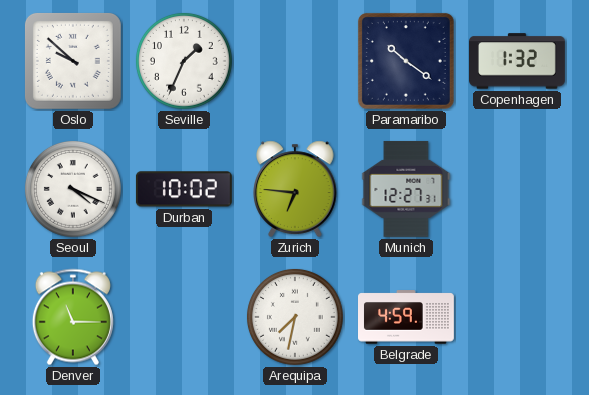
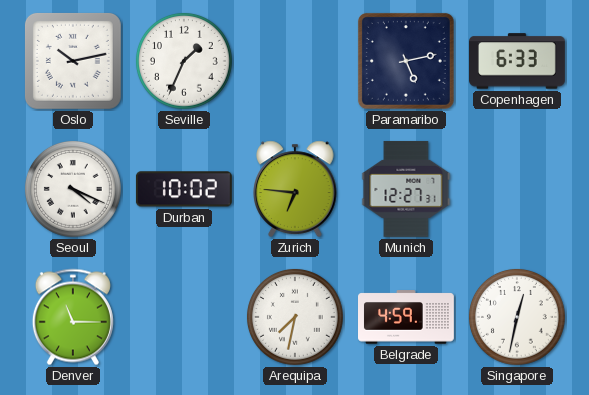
Oslo: 9:52 -> 10:13 (73, 61)
Paramaribo: 10:21 -> 5:13 (406, 61)
Copenhagen: 1:32 -> 6:33 (518, 61)
Singapore: none -> 12:32 (518, 318)
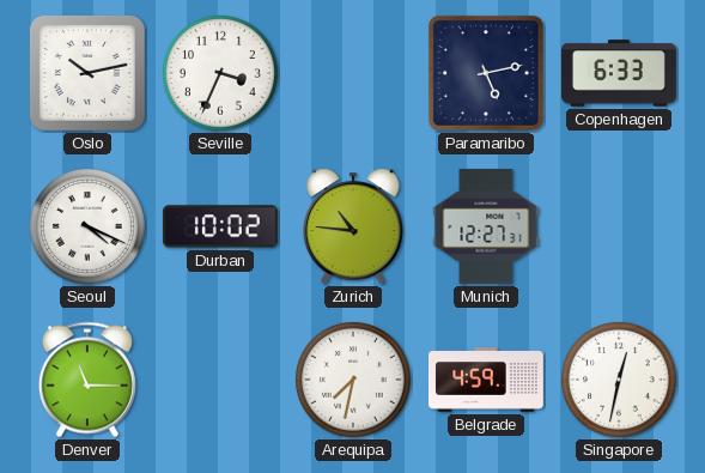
Seville: 1:34 -> 3:34 (221, 74)
Zurich: 6:46 -> 10:46 (353, 226)
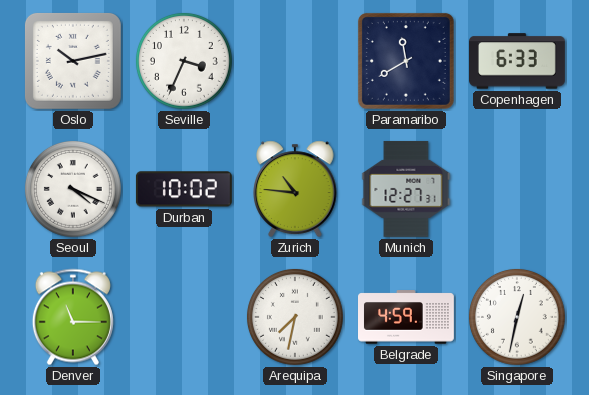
Paramaribo: 5:13 -> 11:40 (406, 61)
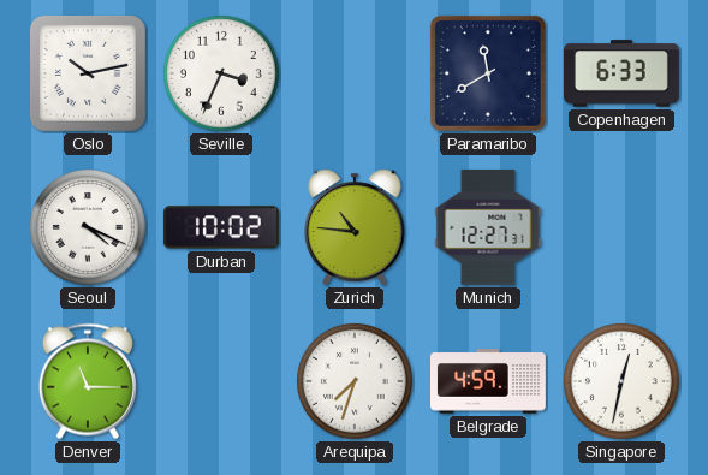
Arequipa: 7:32 -> 7:33 (356, 382)
